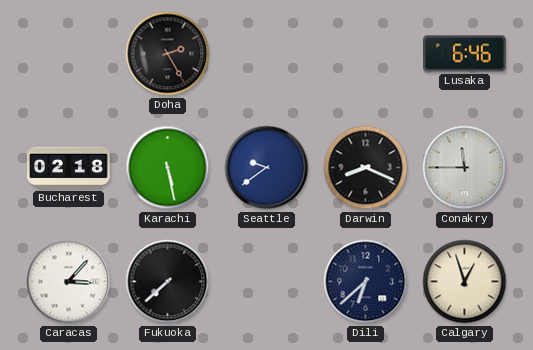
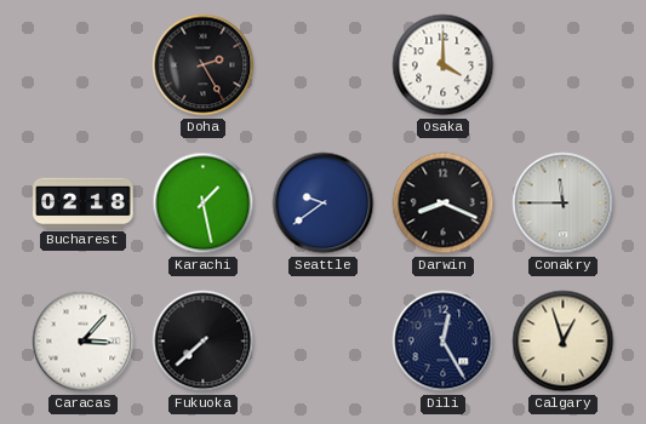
Osaka: none -> 4:00 (444, 65)
Lusaka: 6:46 -> none (465, 54)
Karachi: 5:28 -> 1:28 (204, 204)
Dili: 6:38 -> 12:25 (444, 342)
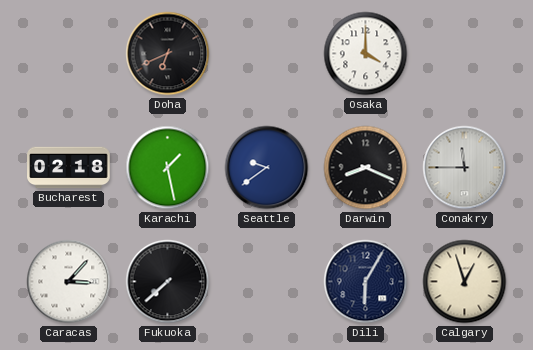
Doha: 2:25 -> 6:41 (168, 54)
Dili: 12:25 -> 6:05 (366, 282)
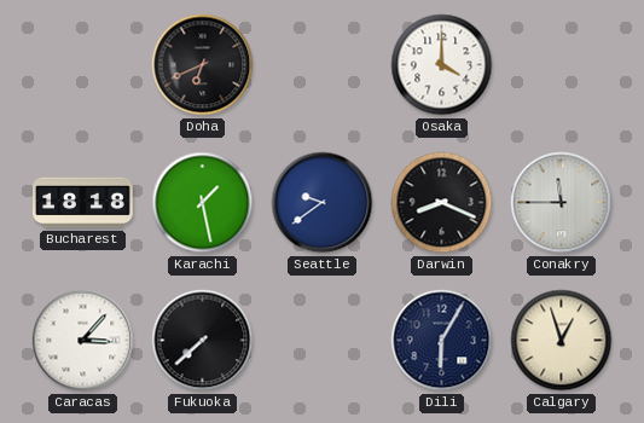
Bucharest: 02:18 -> 18:18 (83, 203)
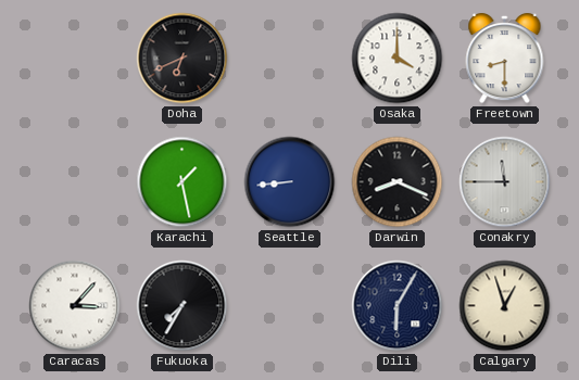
Freetown: none -> 8:30 (505, 59)
Bucharest: 18:18 -> none (83, 203)
Seattle: 9:39 -> 8:44 (290, 182)
Fukuoka: 7:38 -> 7:35 (182, 306)
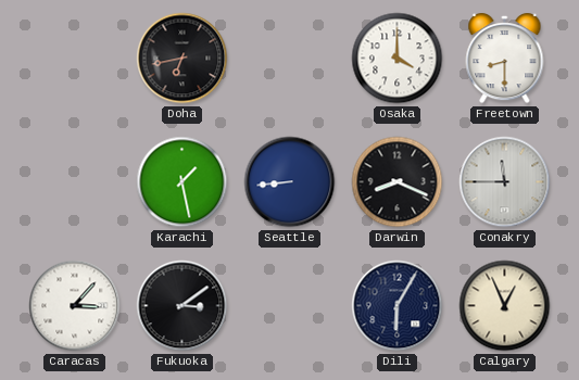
Doha: 6:41 -> 6:43 (182, 59)
Fukuoka: 7:35 -> 3:09 (182, 306)
Calgary: 12:57 -> 12:56 (505, 306)
